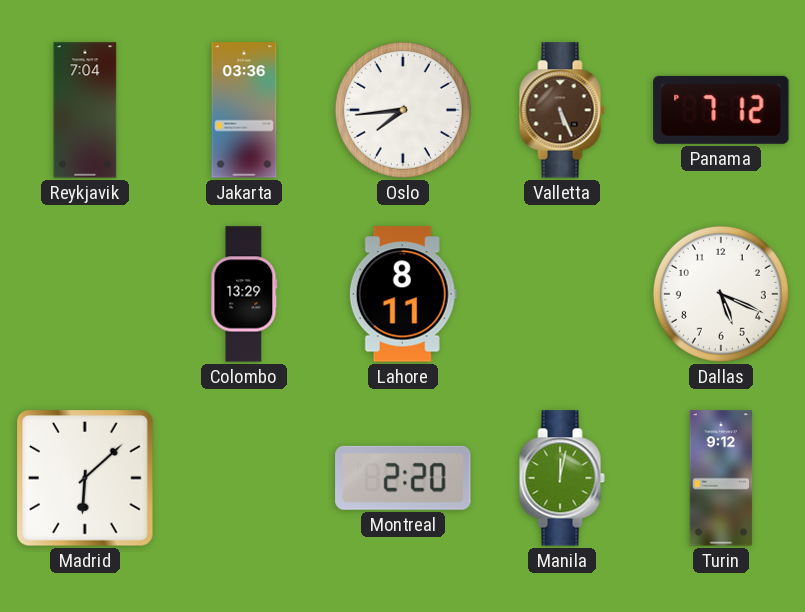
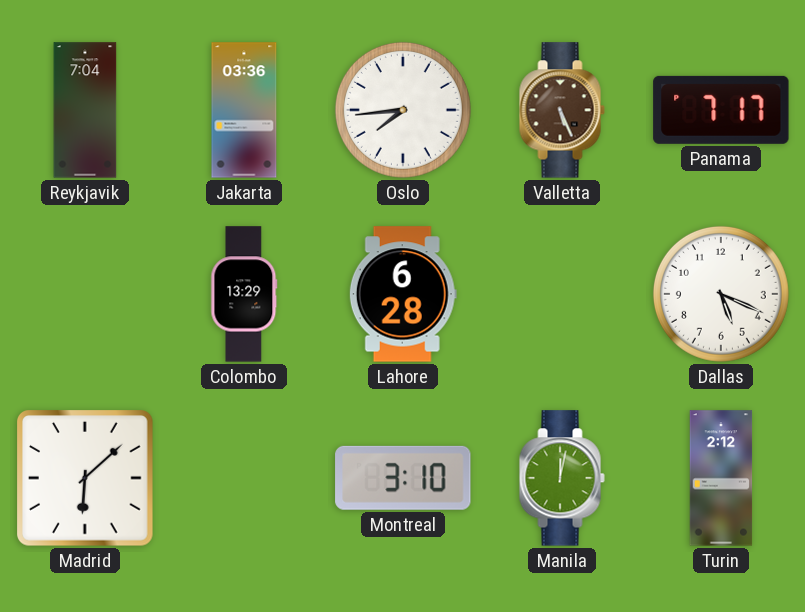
Panama: 7:12 -> 7:17 (721, 110)
Lahore: 8:11 -> 6:28 (403, 294)
Montreal: 2:20 -> 3:10 (403, 478)
Turin: 9:12 -> 2:12 (721, 478)
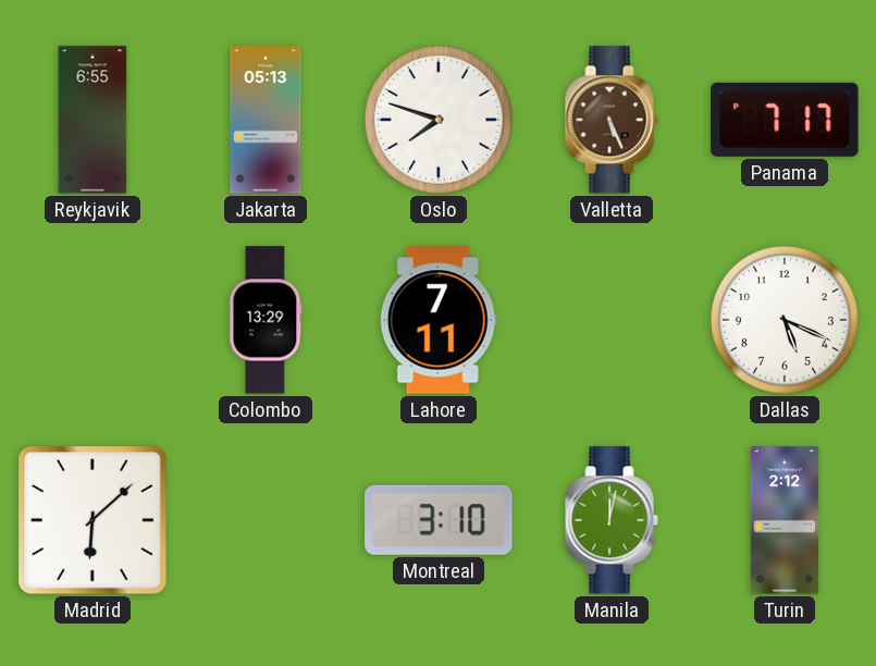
Reykjavik: 7:04 -> 6:55 (92, 120)
Jakarta: 03:36 -> 05:13 (266, 120)
Oslo: 7:44 -> 7:48 (439, 120)
Lahore: 6:28 -> 7:11 (439, 320)
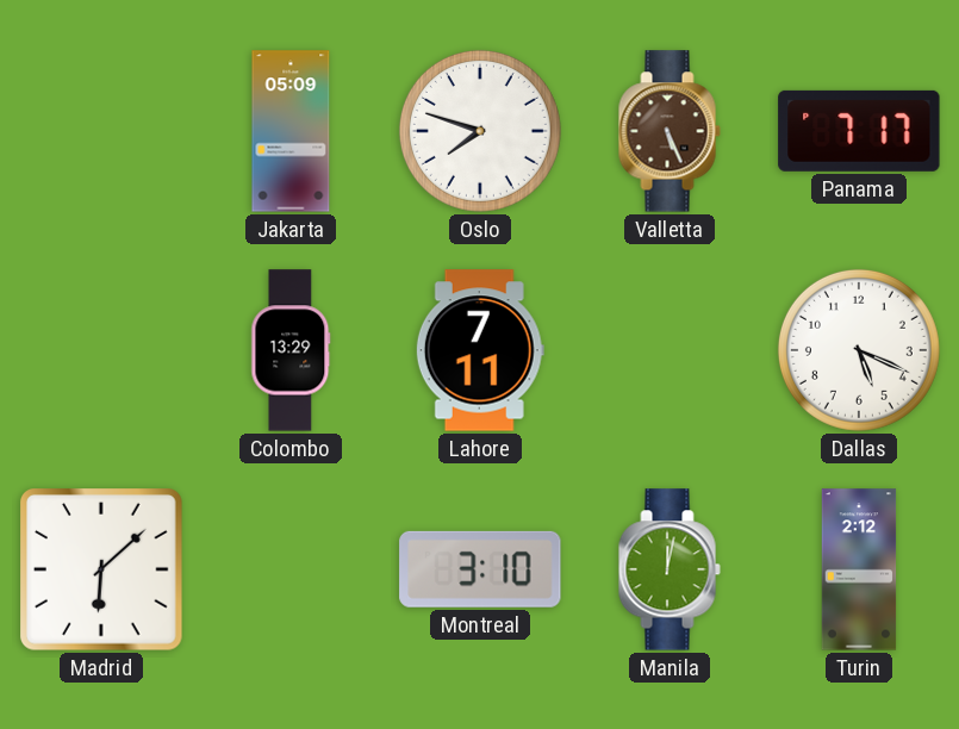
Reykjavik: 6:55 -> none (92, 120)
Jakarta: 05:13 -> 05:09 (291, 131)
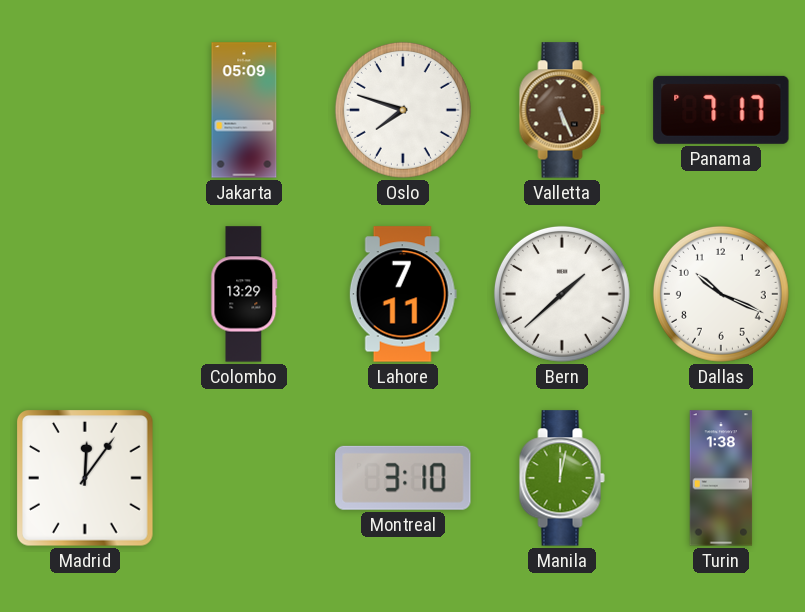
Bern: none -> 1:38 (562, 294)
Dallas: 5:19 -> 10:19 (721, 294)
Madrid: 6:08 -> 12:06 (86, 479)
Turin: 2:12 -> 1:38 (721, 478)
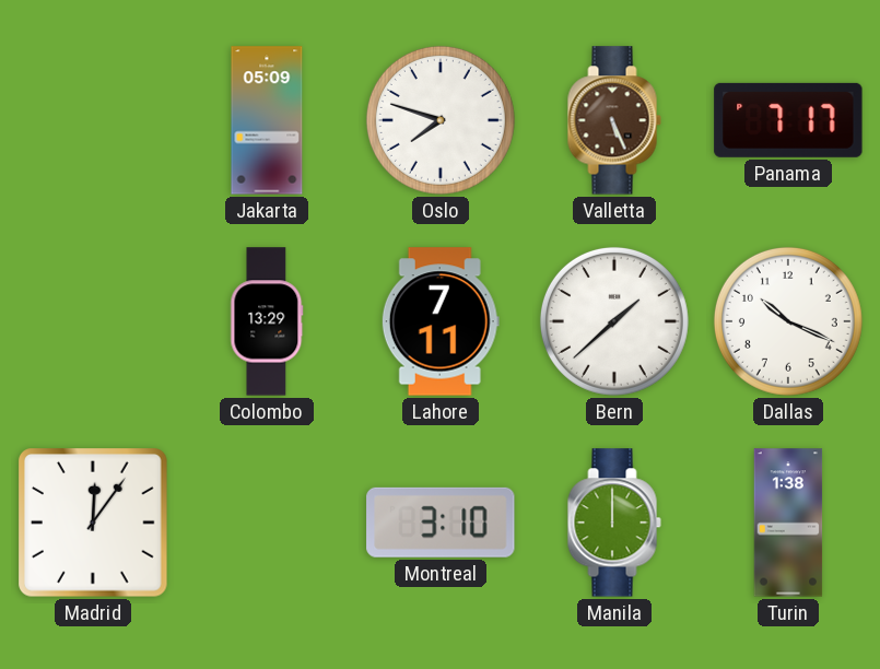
Manila: 12:02 -> 12:00 (614, 523)
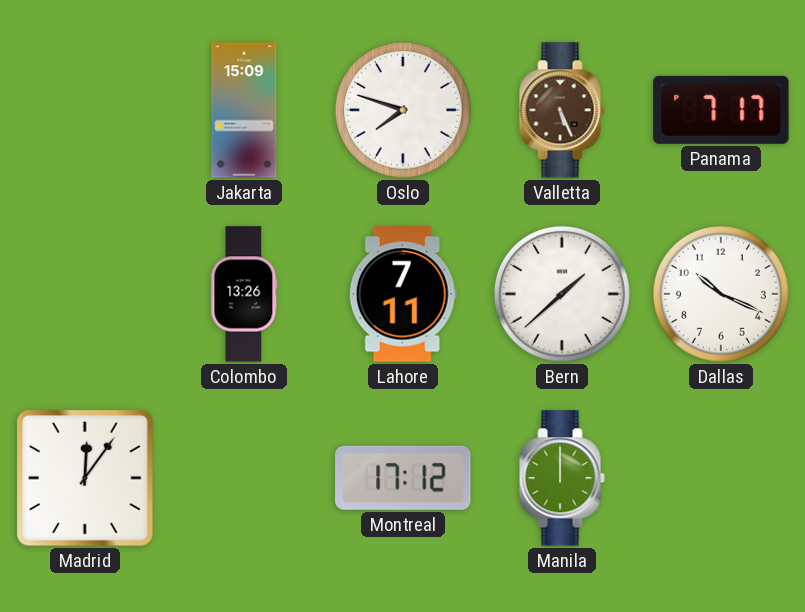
Jakarta: 05:09 -> 15:09 (244, 110)
Colombo: 13:29 -> 13:26 (244, 294)
Montreal: 3:10 -> 17:12 (403, 478)
Turin: 1:38 -> none (788, 523)
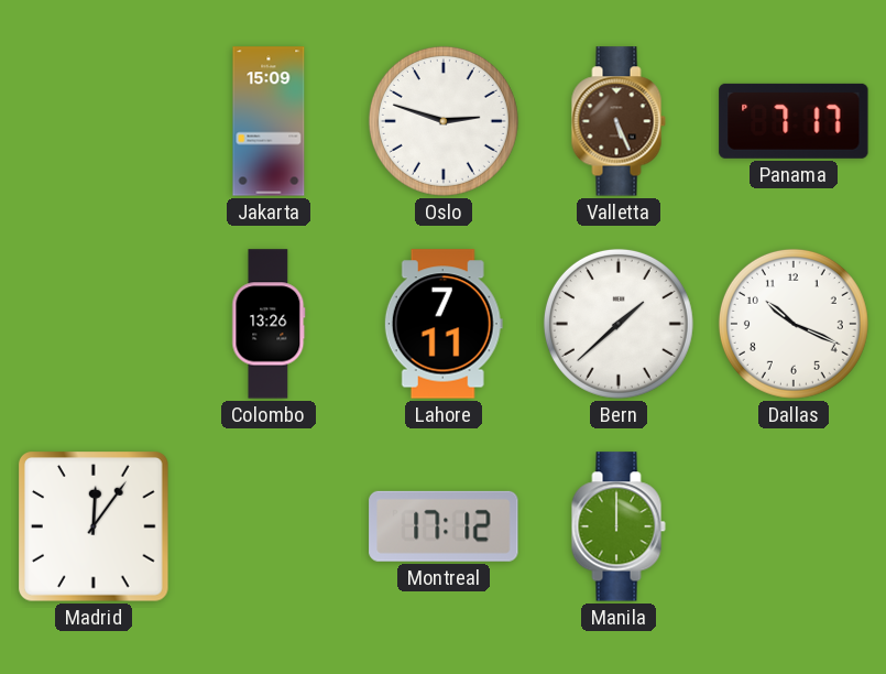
Oslo: 7:48 -> 2:48 (444, 121)
